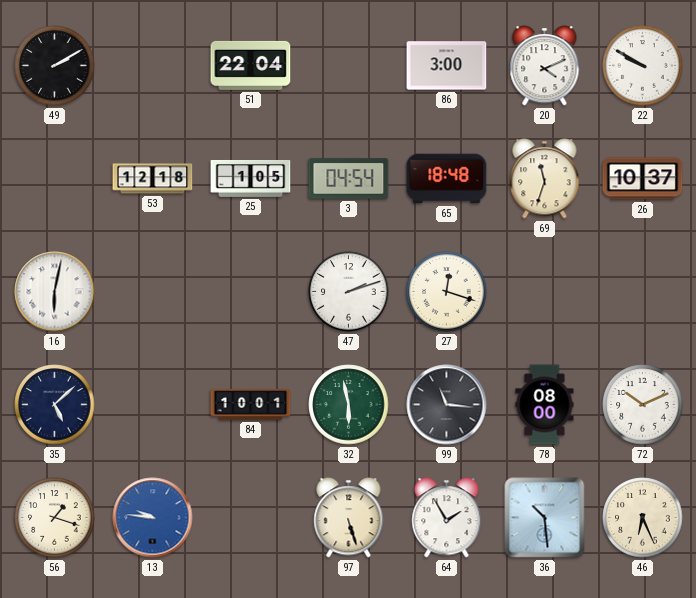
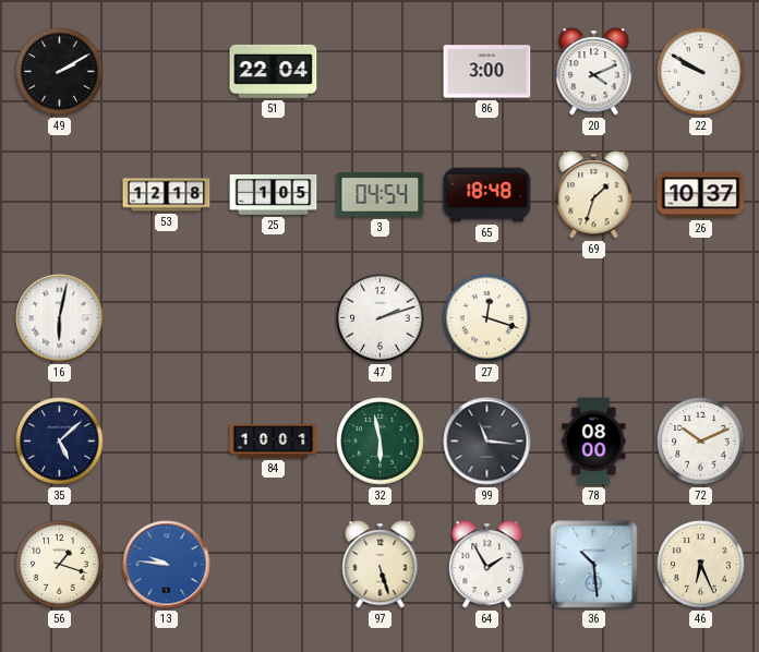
69: 11:33 -> 1:33 (594, 195)
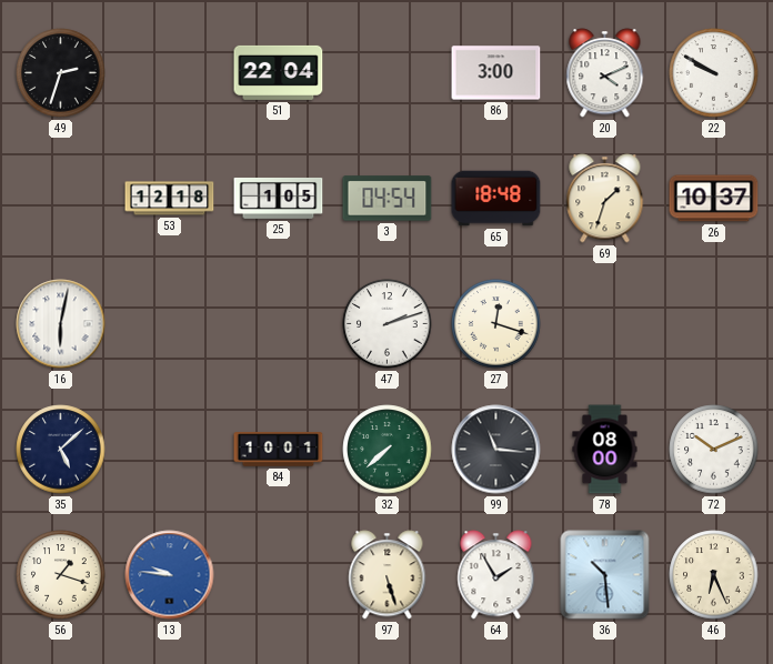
49: 2:10 -> 2:33 (61, 73)
32: 5:58 -> 7:38 (388, 450)
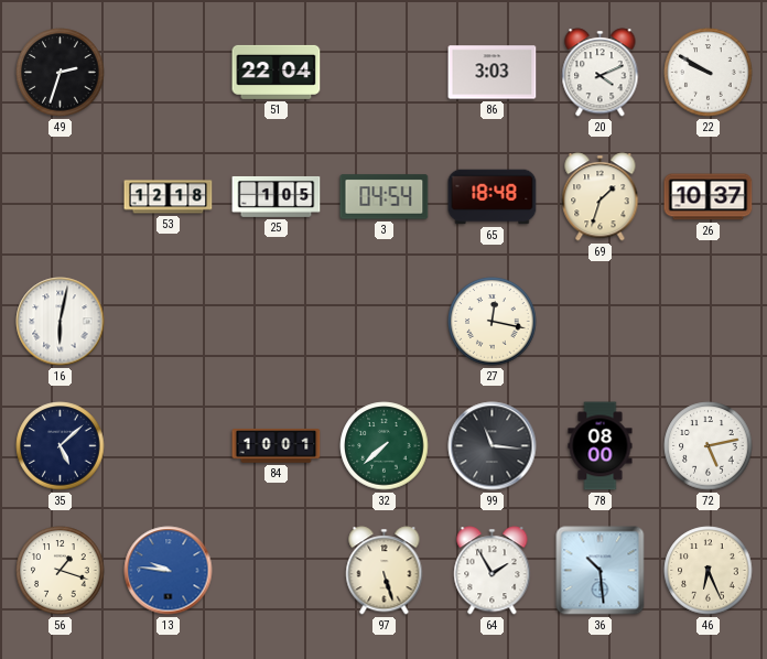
86: 3:00 -> 3:03 (493, 73)
47: 2:12 -> none (388, 324)
27: 12:18 -> 12:17 (493, 322)
72: 10:11 -> 5:13 (709, 446)
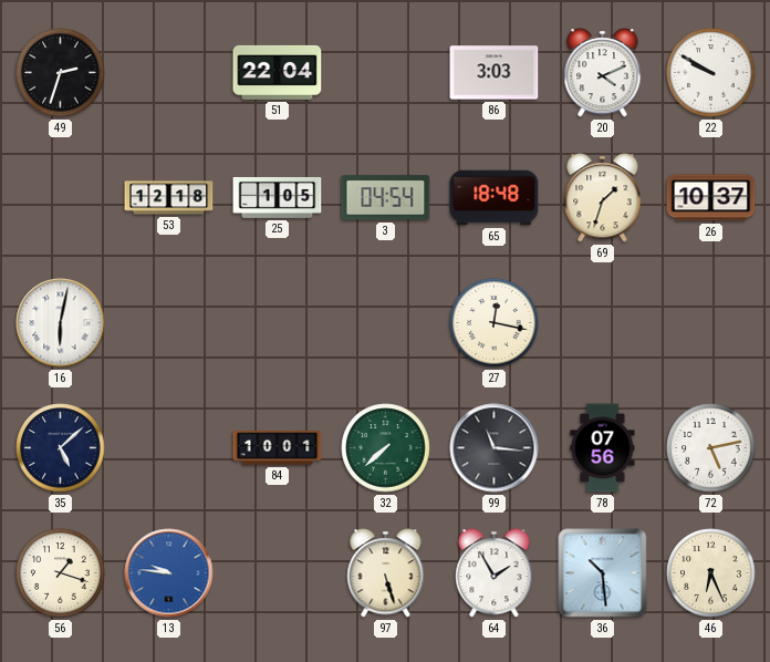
78: 08:00 -> 07:56 (603, 448)
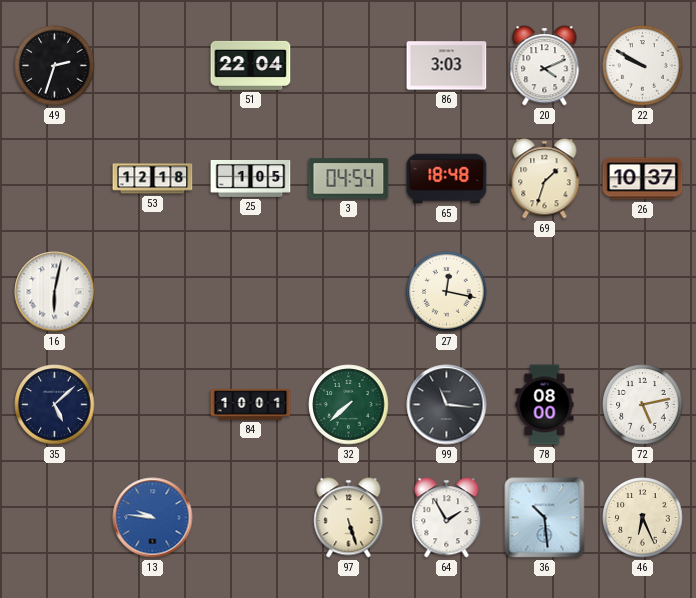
78: 07:56 -> 08:00 (545, 405)
56: 1:18 -> none (61, 573)
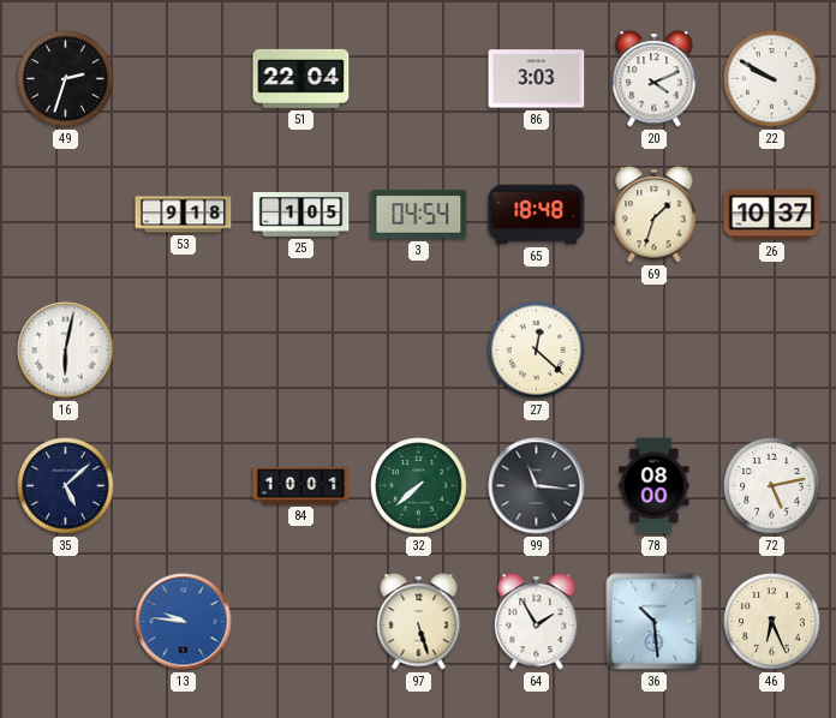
53: 12:18 -> 9:18 (184, 215)
27: 12:17 -> 12:22 (537, 351)
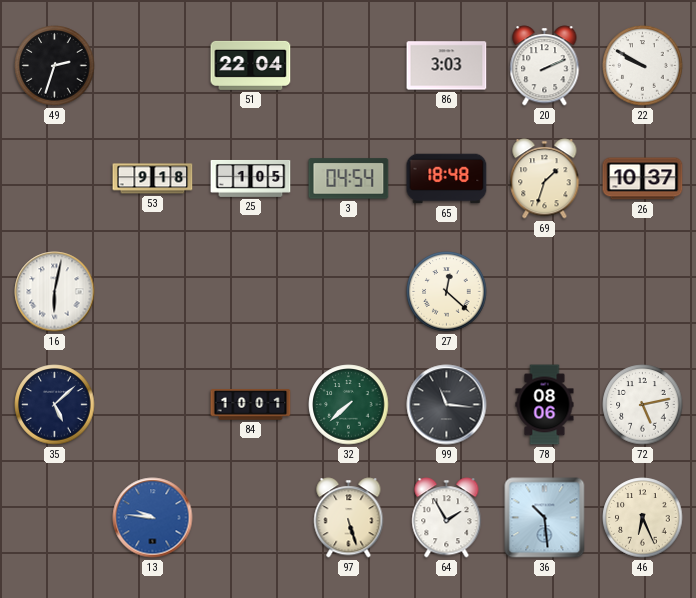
20: 4:11 -> 2:11 (545, 66)
78: 08:00 -> 08:06 (545, 405)
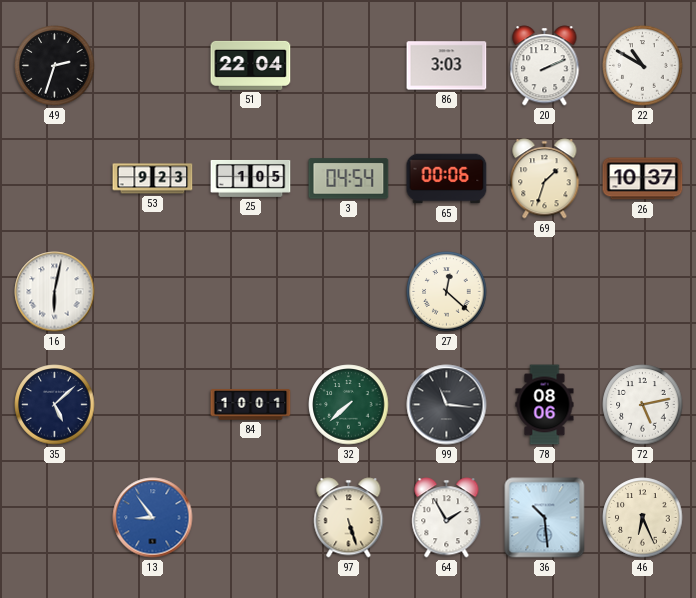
22: 9:50 -> 10:50 (643, 66)
53: 9:18 -> 9:23 (153, 179)
65: 18:48 -> 00:06 (447, 179)
13: 9:46 -> 8:54 (153, 518)
